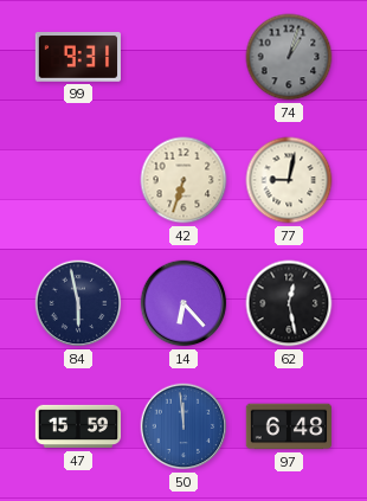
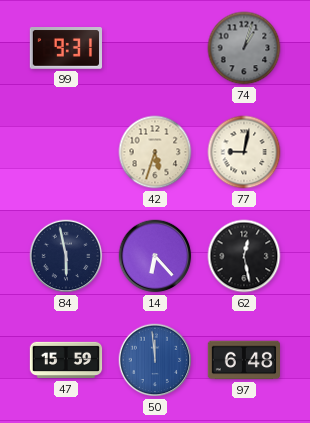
42: 6:33 -> 5:33 (155, 152)
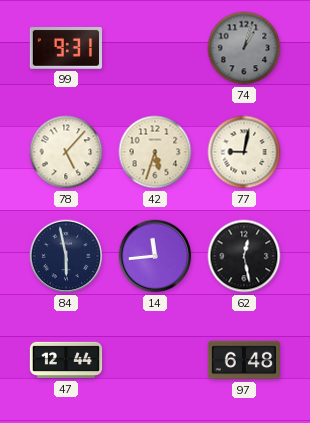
78: none -> 5:07 (66, 152)
14: 6:23 -> 11:44 (155, 256)
47: 15:59 -> 12:44 (66, 360)
50: 11:59 -> none (155, 360)
